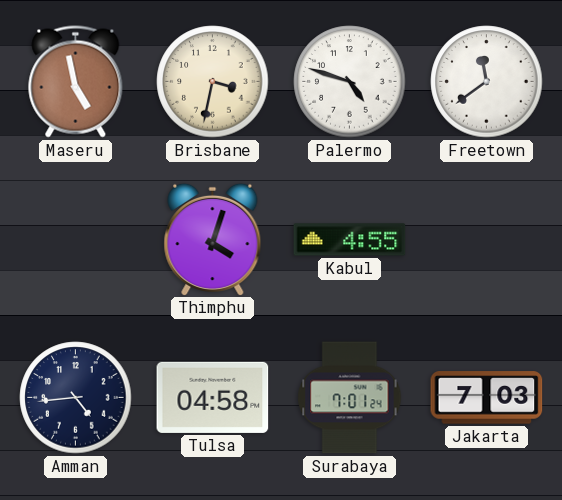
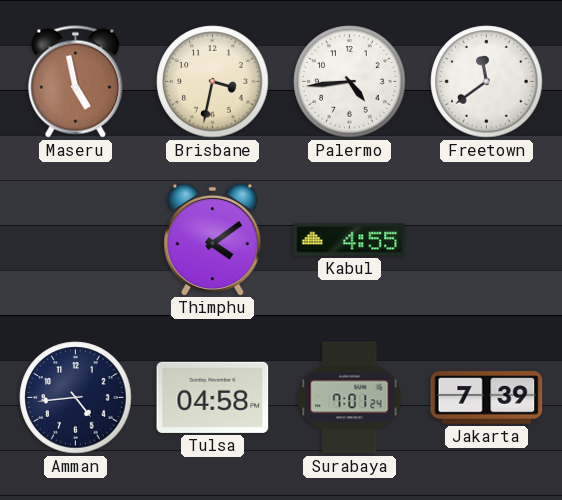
Palermo: 4:48 -> 4:44 (350, 82)
Thimphu: 4:03 -> 4:09 (213, 239)
Jakarta: 7:03 -> 7:39 (487, 398)
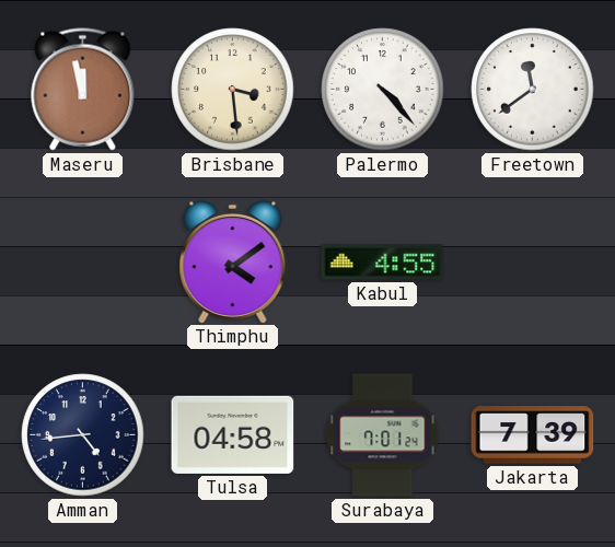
Maseru: 4:58 -> 11:58 (83, 90)
Brisbane: 3:32 -> 3:29 (233, 90)
Palermo: 4:44 -> 4:23 (383, 90)
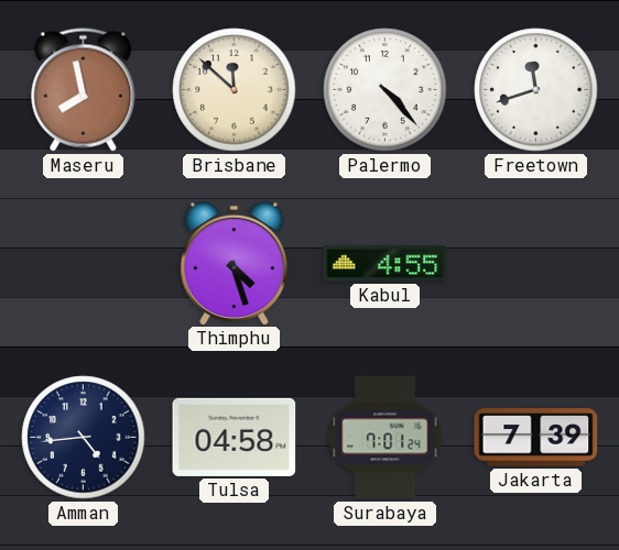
Maseru: 11:58 -> 7:58 (84, 90)
Brisbane: 3:29 -> 11:52 (235, 90)
Freetown: 11:39 -> 11:42 (536, 90)
Thimphu: 4:09 -> 4:27 (235, 263)
